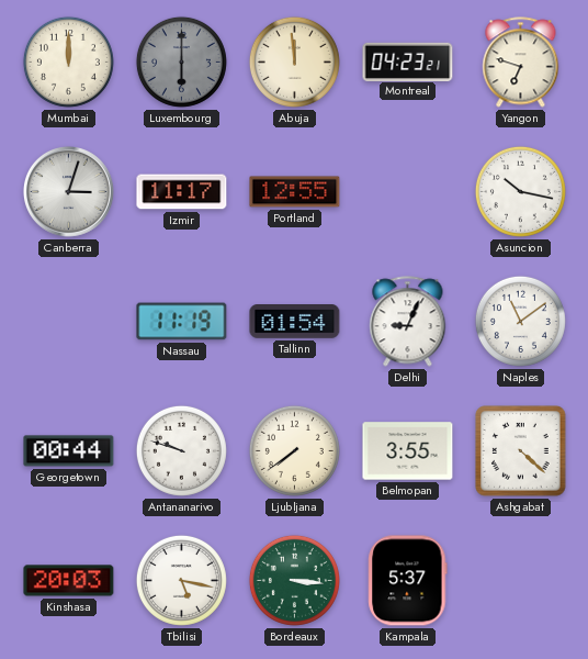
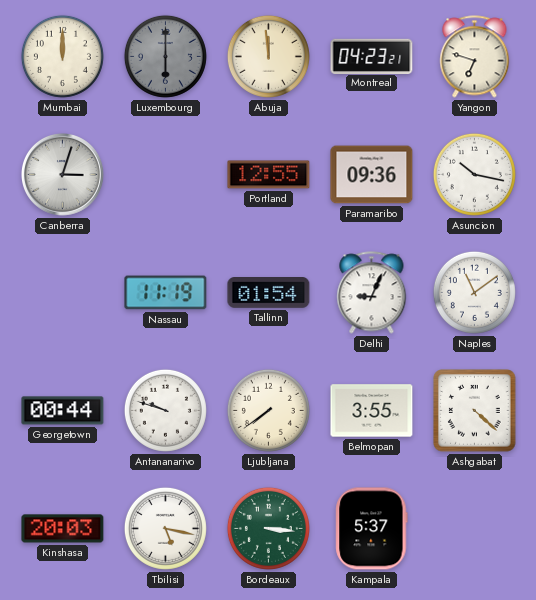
Izmir: 11:17 -> none (182, 192)
Paramaribo: none -> 09:36 (372, 175)
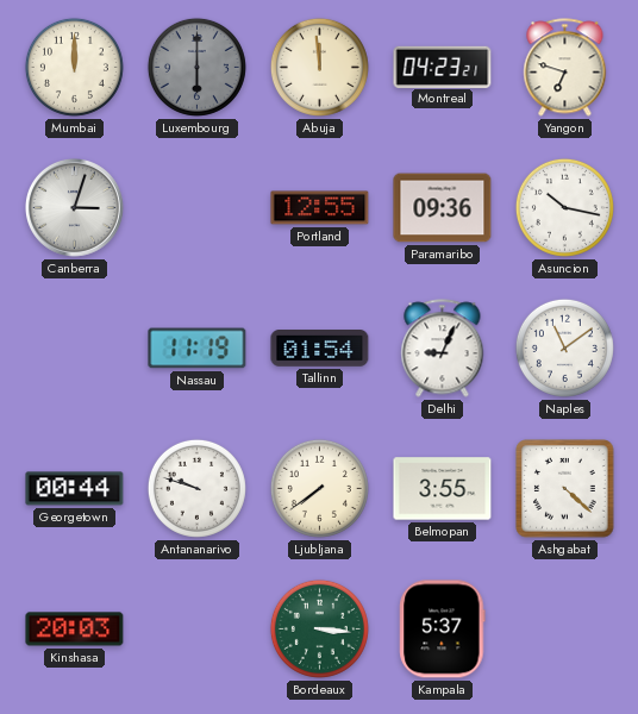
Tbilisi: 5:17 -> none (165, 528)
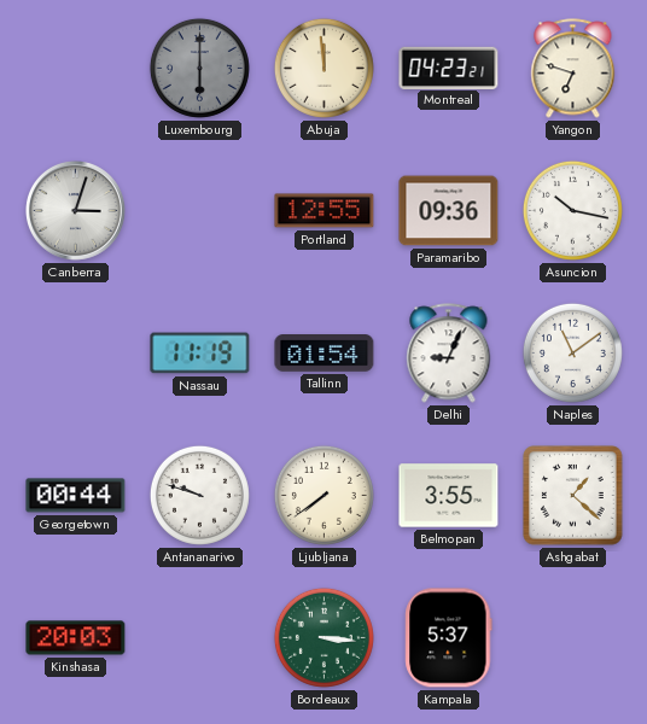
Mumbai: 12:00 -> none (74, 67)
Ashgabat: 4:22 -> 1:22 (573, 496)
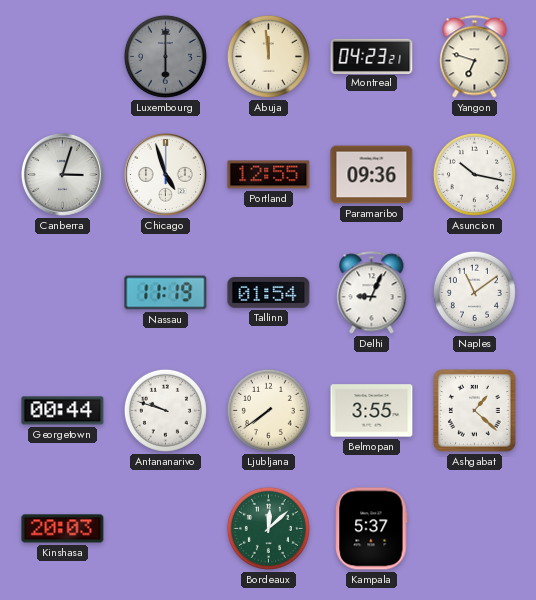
Chicago: none -> 4:57 (166, 175)
Bordeaux: 3:16 -> 12:08 (268, 528)
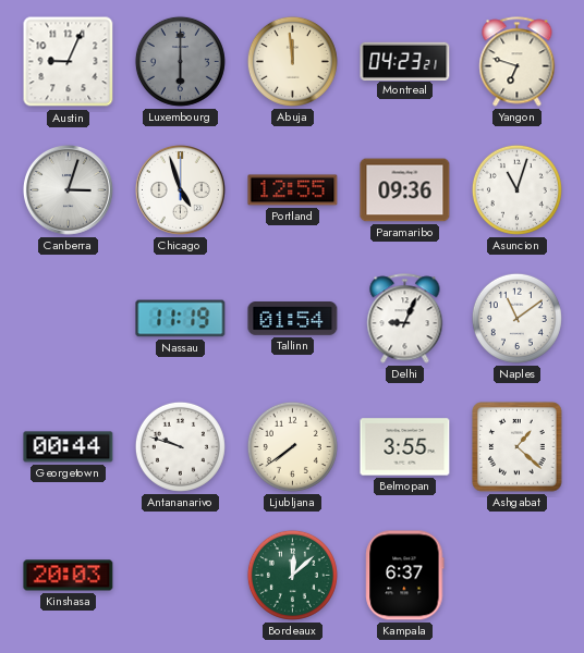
Austin: none -> 9:04 (69, 62)
Asuncion: 10:17 -> 11:03 (516, 189)
Kampala: 5:37 -> 6:37 (405, 576)
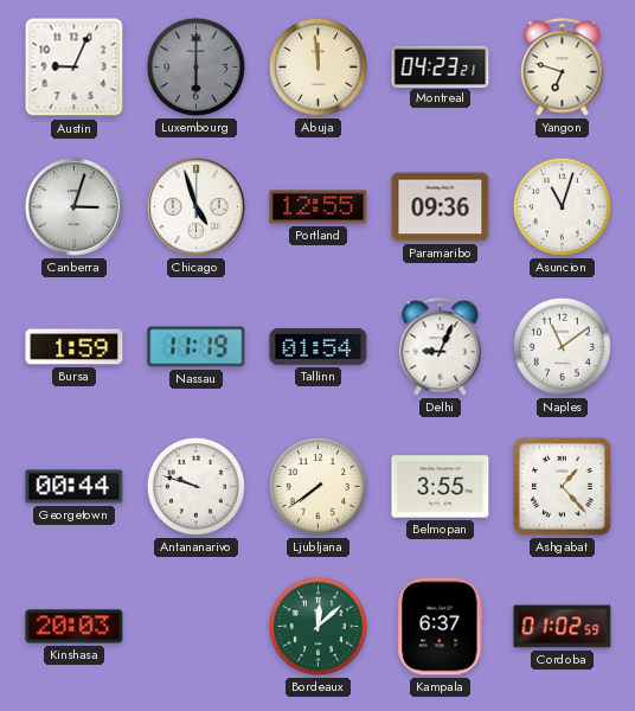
Bursa: none -> 1:59 (75, 347)
Ashgabat: 1:22 -> 1:23 (563, 487)
Cordoba: none -> 01:02 (563, 627)
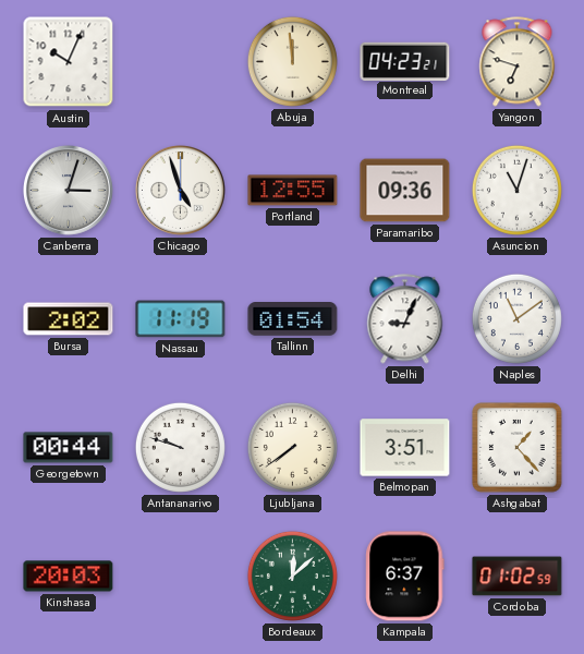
Austin: 9:04 -> 10:04 (69, 62)
Luxembourg: 6:00 -> none (195, 66)
Bursa: 1:59 -> 2:02 (69, 319)
Belmopan: 3:55 -> 3:51 (405, 448)
